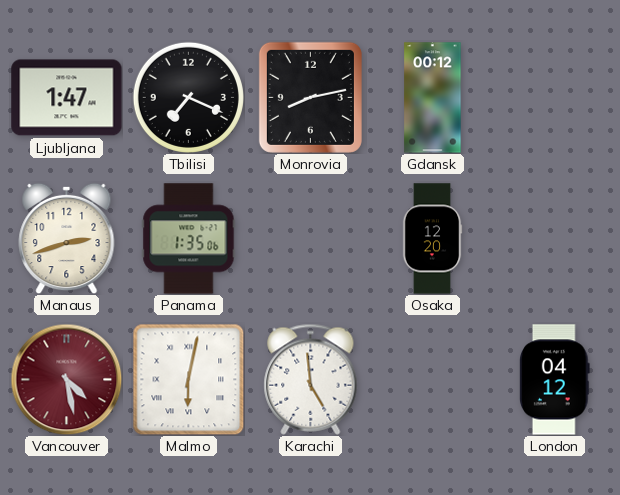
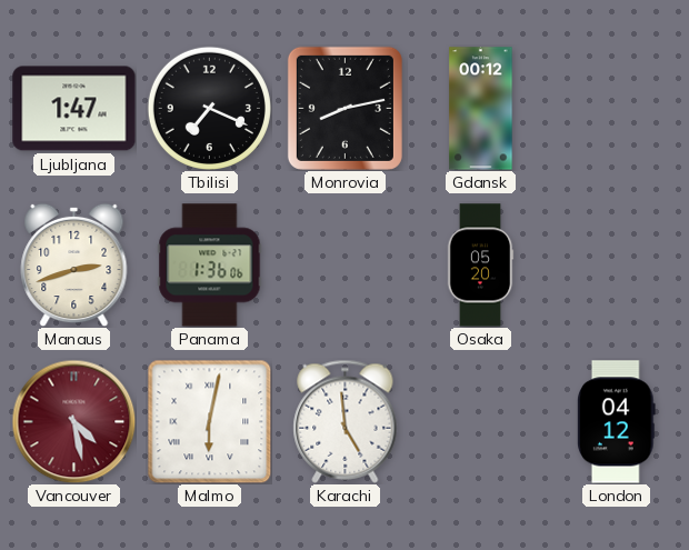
Panama: 1:35 -> 1:36 (210, 266)
Osaka: 12:20 -> 05:20 (480, 266)
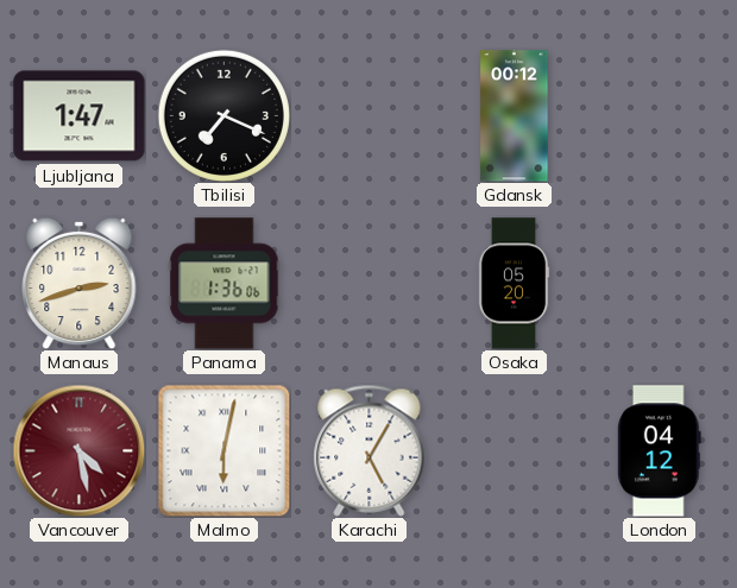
Monrovia: 8:13 -> none (344, 108)
Karachi: 4:59 -> 5:05 (370, 450)
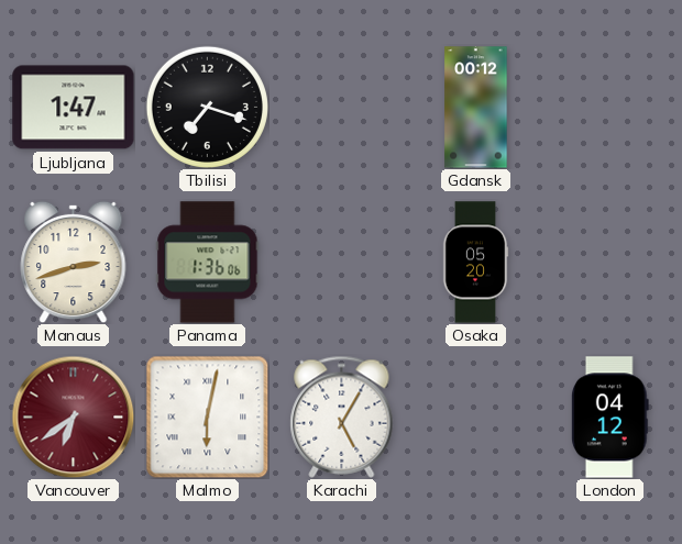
Tbilisi: 7:19 -> 7:18 (207, 107)
Vancouver: 4:28 -> 6:39 (73, 417)
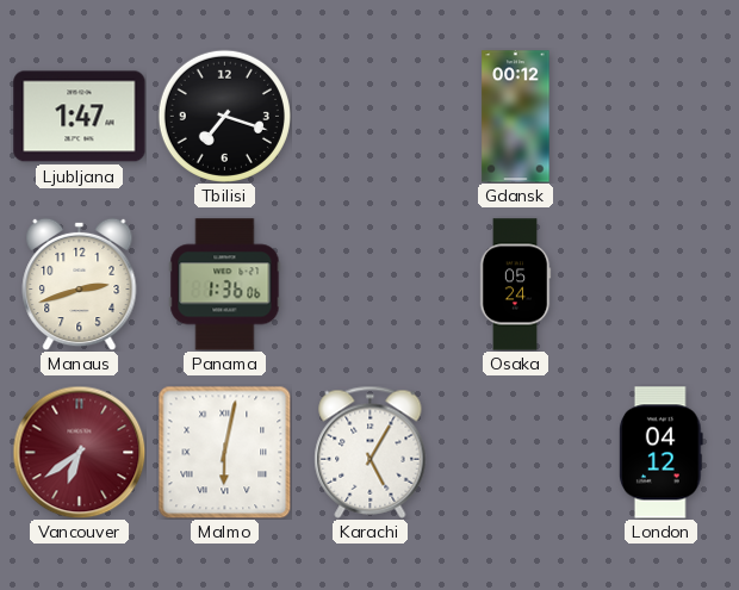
Osaka: 05:20 -> 05:24 (515, 285)
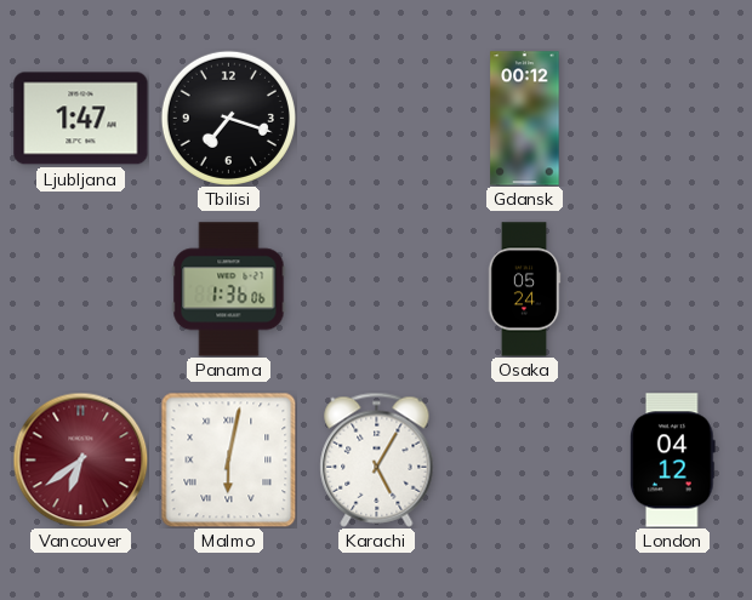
Manaus: 2:42 -> none (80, 284)
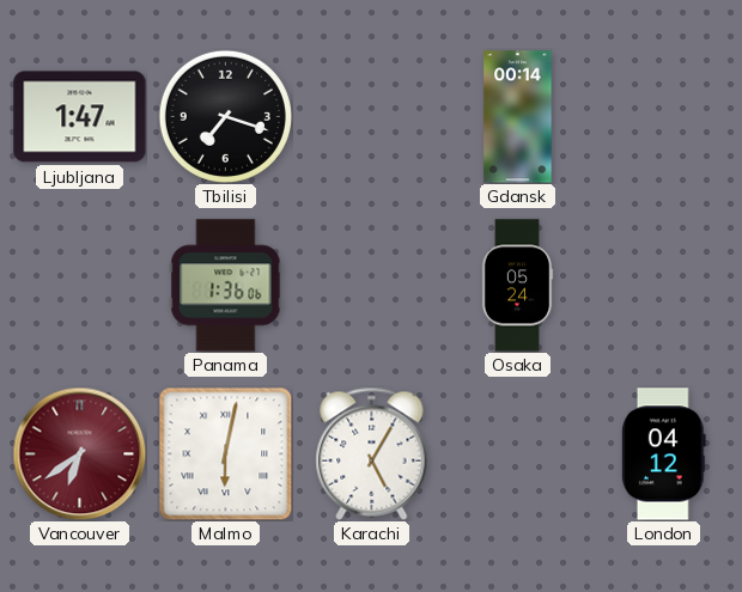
Gdansk: 00:12 -> 00:14 (518, 117)
